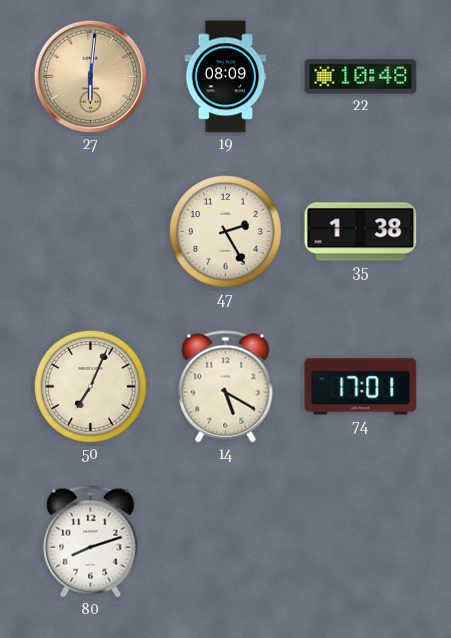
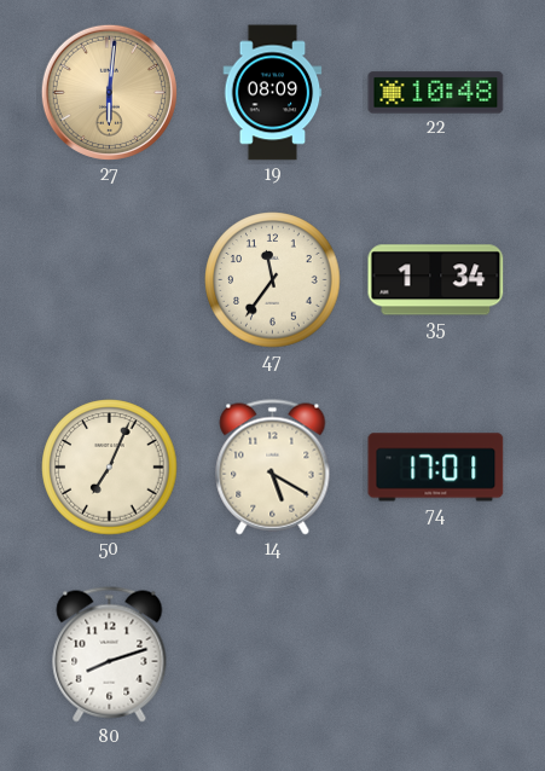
47: 2:25 -> 11:36 (273, 280)
35: 1:38 -> 1:34 (436, 280)
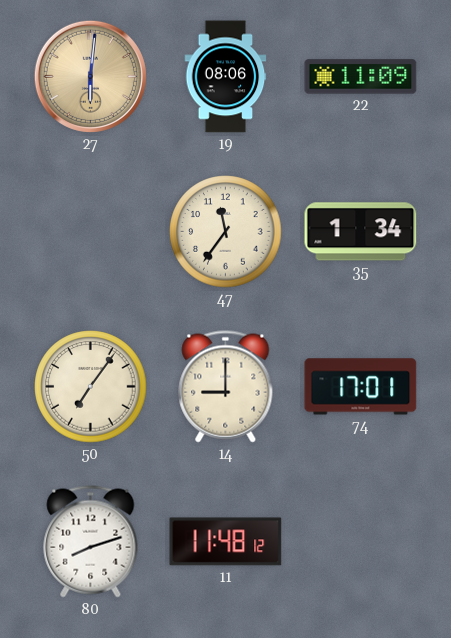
19: 08:09 -> 08:06 (226, 77)
22: 10:48 -> 11:09 (361, 77)
50: 7:04 -> 7:06 (91, 387)
14: 5:20 -> 9:00 (226, 387)
11: none -> 11:48 (226, 542)
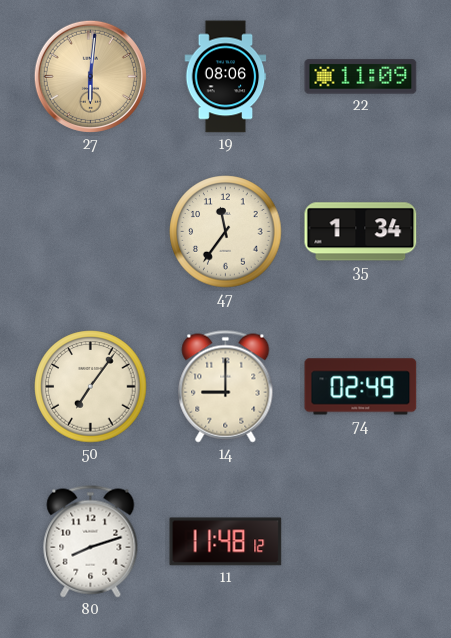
74: 17:01 -> 02:49 (361, 387)
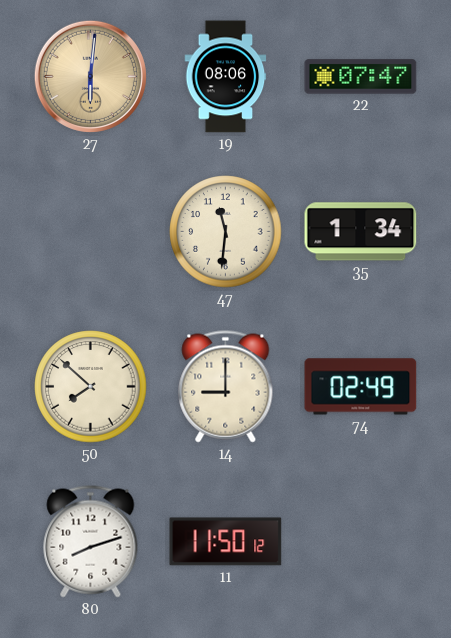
22: 11:09 -> 07:47 (361, 77)
47: 11:36 -> 11:31 (226, 232)
50: 7:06 -> 7:52 (91, 387)
11: 11:48 -> 11:50 (226, 542)
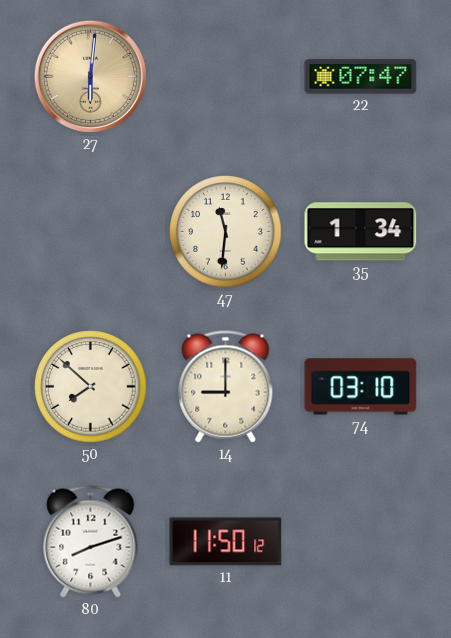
19: 08:06 -> none (226, 77)
74: 02:49 -> 03:10 (361, 387)
